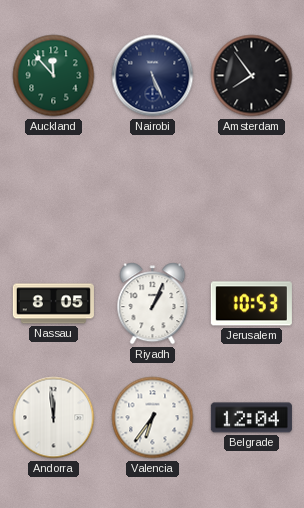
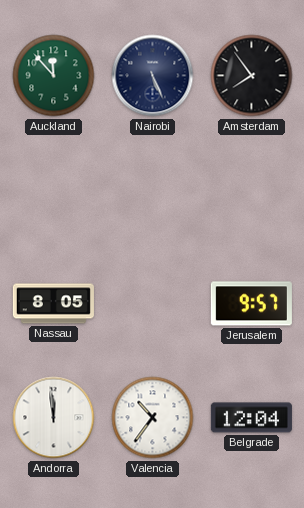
Riyadh: 1:04 -> none (153, 304)
Jerusalem: 10:53 -> 9:57 (251, 304)
Valencia: 6:36 -> 10:36 (153, 418)
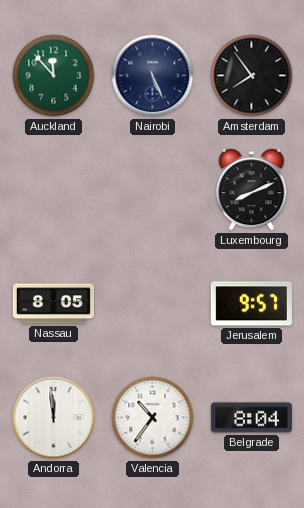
Luxembourg: none -> 8:11 (252, 190)
Belgrade: 12:04 -> 8:04 (251, 418)
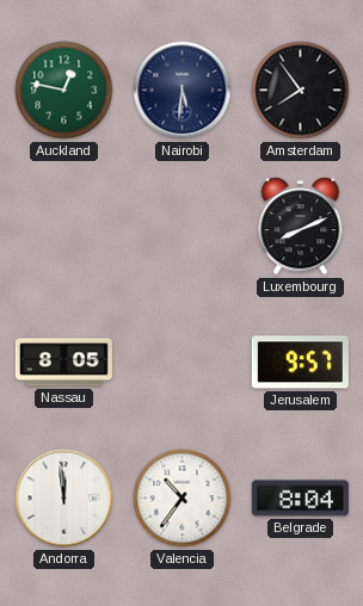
Auckland: 11:53 -> 12:47 (64, 91)
Nairobi: 5:26 -> 5:31 (183, 91)
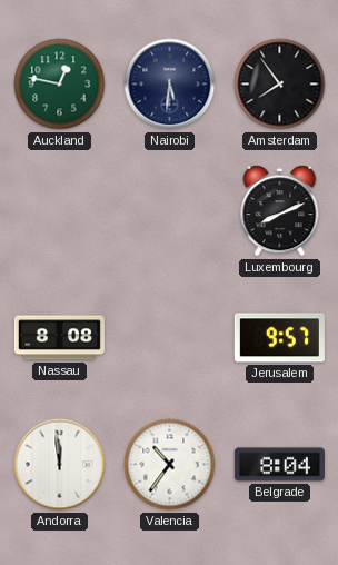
Nassau: 8:05 -> 8:08 (59, 338)
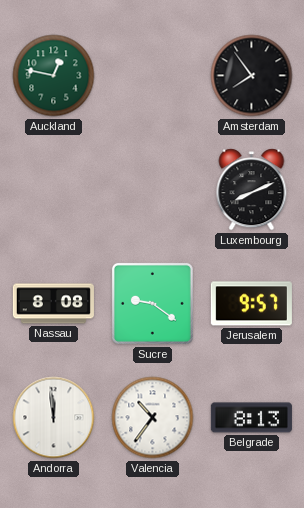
Nairobi: 5:31 -> none (170, 85)
Sucre: none -> 9:21 (152, 303)
Belgrade: 8:04 -> 8:13 (251, 418)
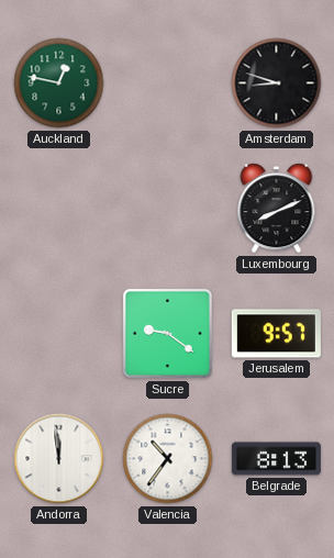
Amsterdam: 7:54 -> 8:48 (277, 83)
Nassau: 8:08 -> none (53, 304)
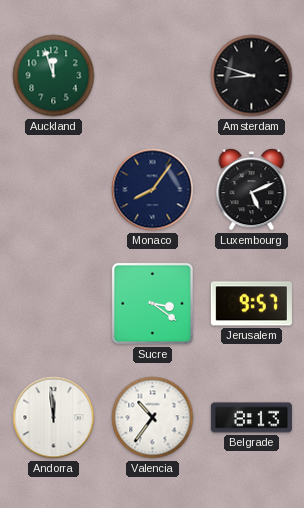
Auckland: 12:47 -> 11:57 (54, 76)
Monaco: none -> 8:06 (153, 190)
Luxembourg: 8:11 -> 5:11 (252, 190)
Sucre: 9:21 -> 3:21 (152, 303)
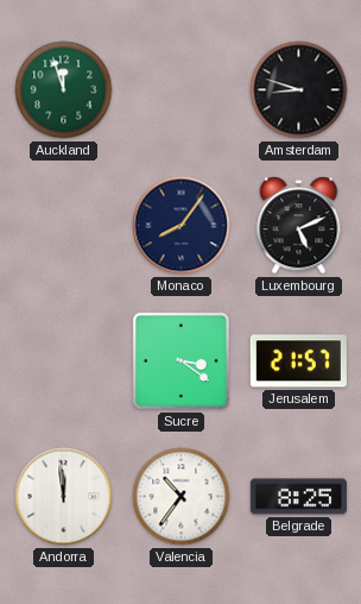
Jerusalem: 9:57 -> 21:57 (298, 361)
Belgrade: 8:13 -> 8:25 (298, 497)
